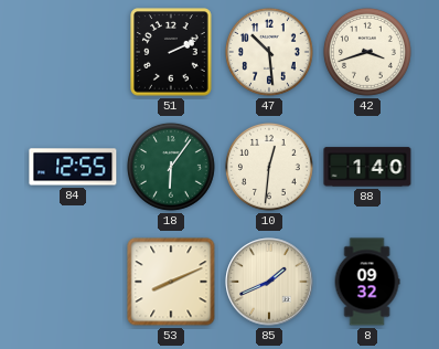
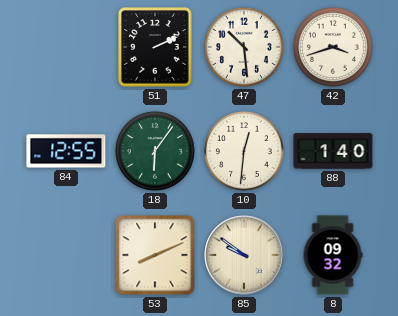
85: 1:41 -> 9:51 (244, 255)
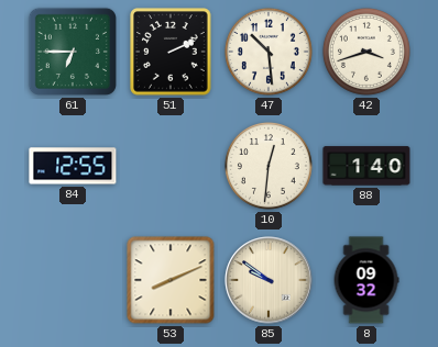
61: none -> 6:45 (73, 52)
18: 6:06 -> none (155, 151)
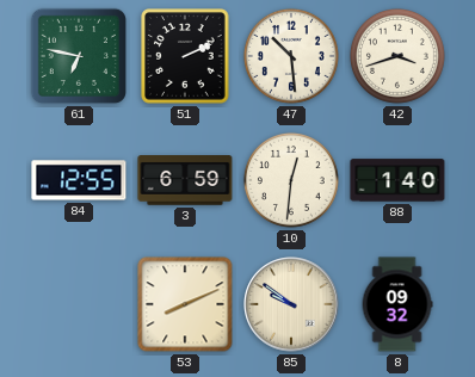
61: 6:45 -> 6:47 (79, 56)
3: none -> 6:59 (185, 180)
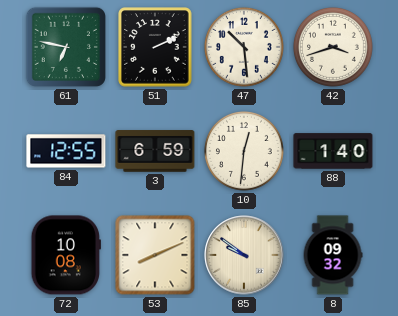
72: none -> 10:08 (66, 255)
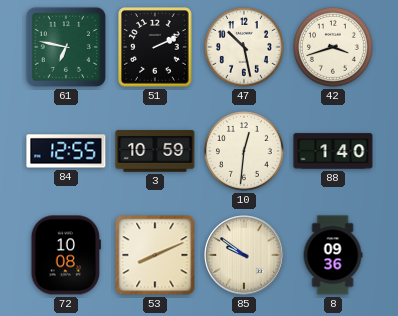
47: 10:29 -> 10:28 (244, 47)
3: 6:59 -> 10:59 (155, 151)
8: 09:32 -> 09:36 (333, 255)
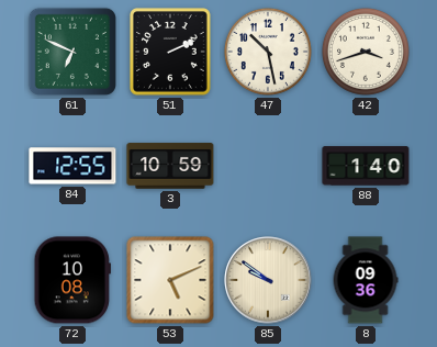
61: 6:47 -> 6:49 (72, 52)
10: 12:31 -> none (244, 151)
53: 8:11 -> 5:11 (170, 280)
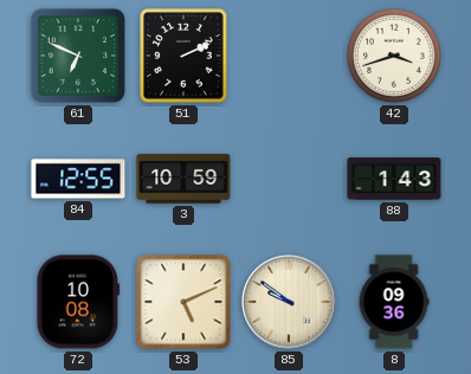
47: 10:28 -> none (268, 52)
88: 1:40 -> 1:43 (394, 179)
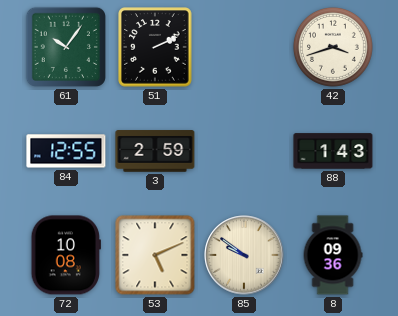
61: 6:49 -> 10:06 (66, 47)
3: 10:59 -> 2:59 (155, 151)
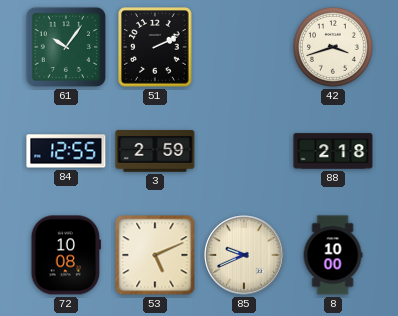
88: 1:43 -> 2:18 (333, 151)
85: 9:51 -> 9:41 (244, 255)
8: 09:36 -> 10:00 (333, 255)
